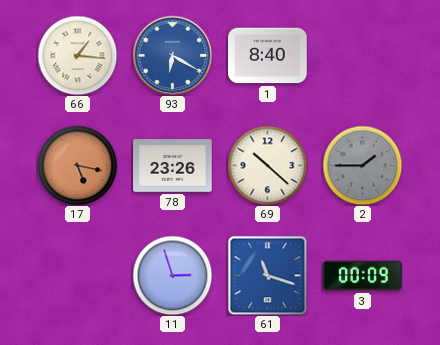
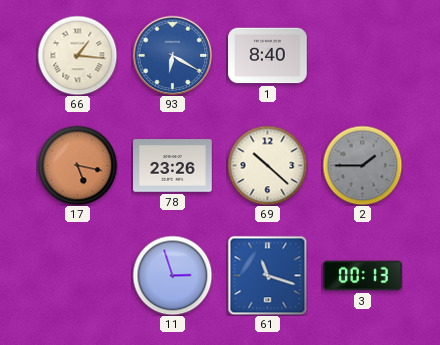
3: 00:09 -> 00:13 (363, 276)
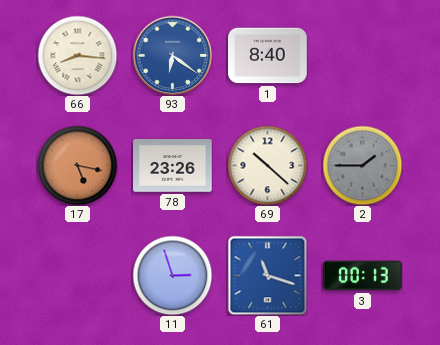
66: 1:16 -> 8:16 (77, 55)
93: 6:20 -> 6:21 (172, 55)
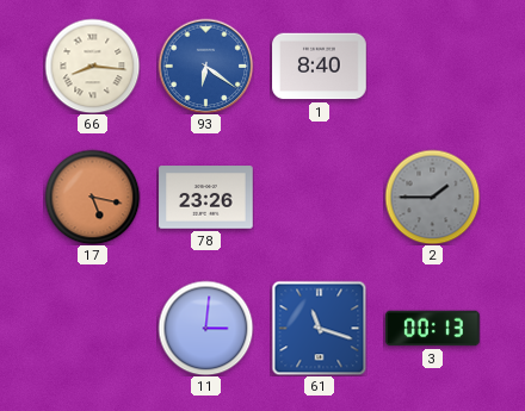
69: 10:22 -> none (267, 165)
11: 2:57 -> 3:01 (205, 328)
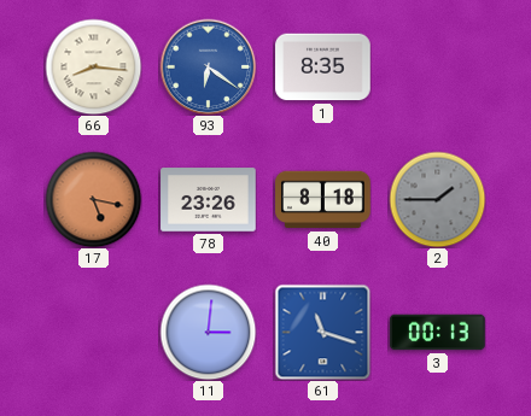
1: 8:40 -> 8:35 (323, 68)
40: none -> 8:18 (323, 200)
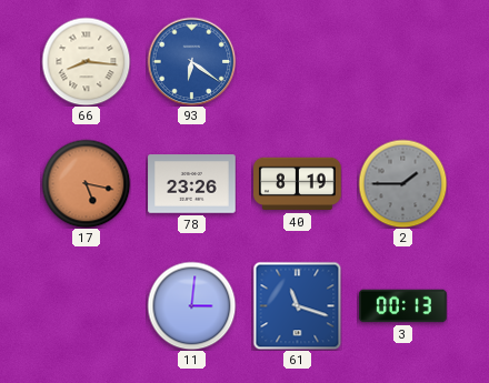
1: 8:35 -> none (323, 68)
40: 8:18 -> 8:19 (298, 184)
